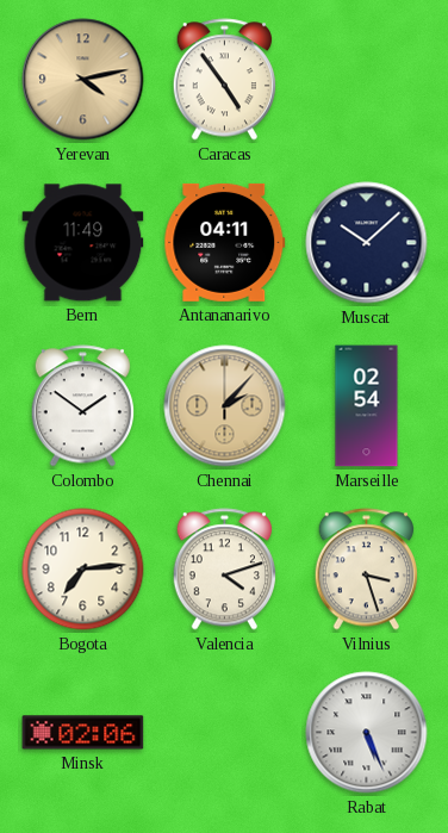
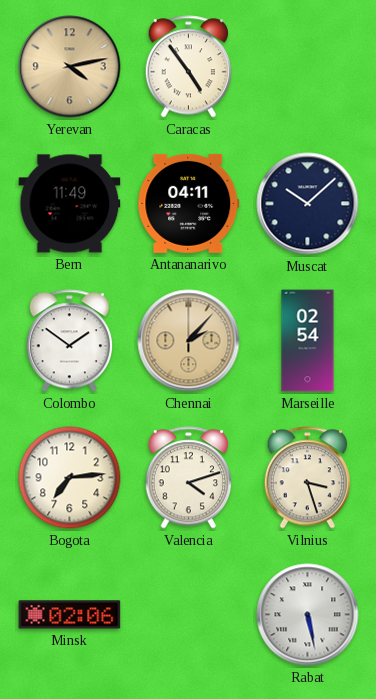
Rabat: 5:26 -> 5:28 (308, 615)
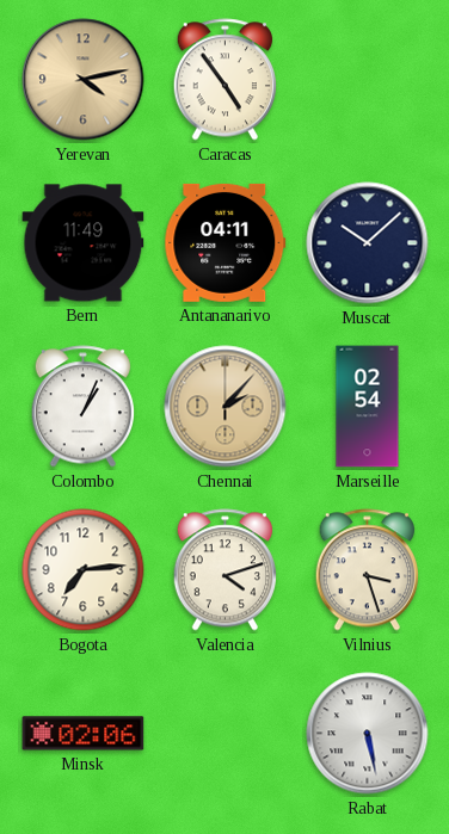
Colombo: 1:51 -> 1:04 (82, 407)
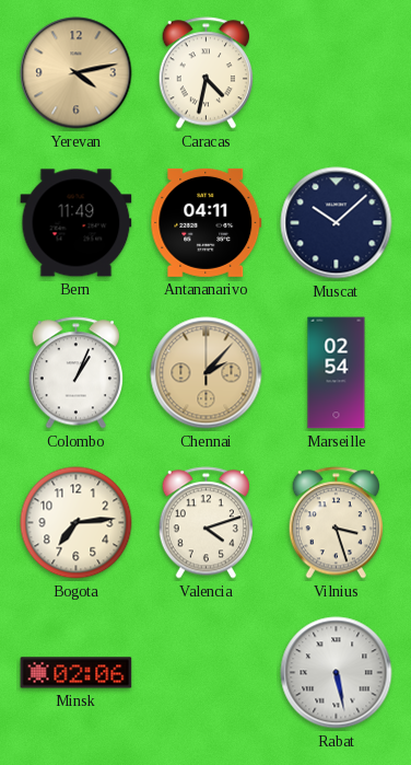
Caracas: 4:54 -> 4:32 (205, 73)
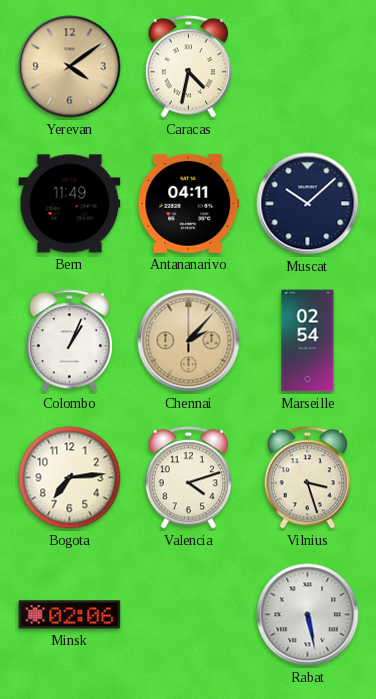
Yerevan: 4:13 -> 4:09 (70, 67)
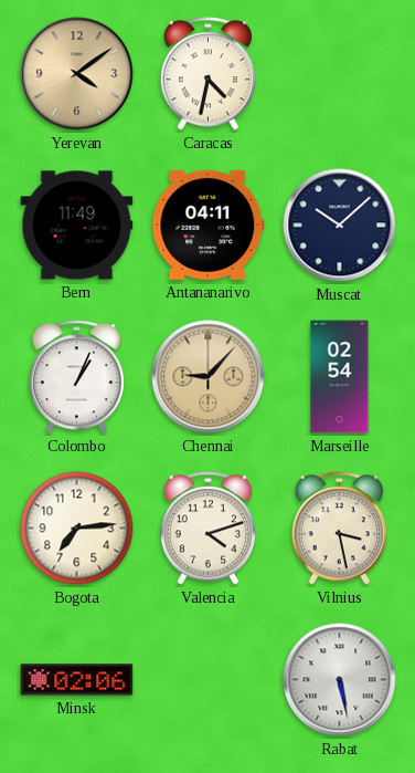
Chennai: 2:07 -> 9:07 (209, 377)
Vilnius: 3:27 -> 3:28 (339, 529)
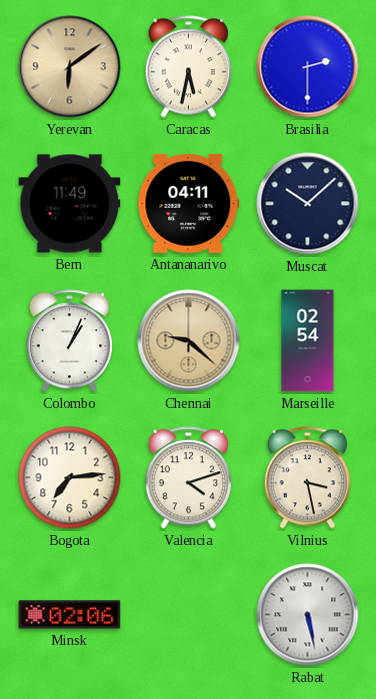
Yerevan: 4:09 -> 6:09 (70, 67)
Caracas: 4:32 -> 5:32 (188, 67)
Brasilia: none -> 2:30 (308, 67)
Chennai: 9:07 -> 9:22 (189, 341)
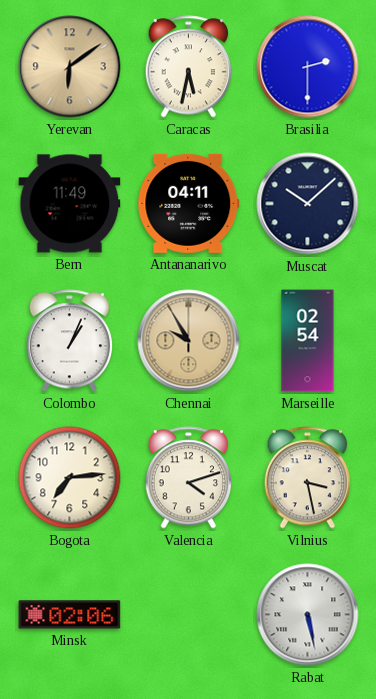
Chennai: 9:22 -> 9:55 (189, 341)
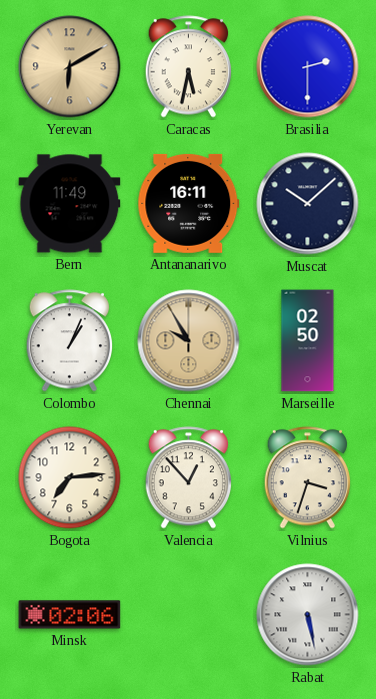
Yerevan: 6:09 -> 6:10 (70, 67)
Antananarivo: 04:11 -> 16:11 (189, 203)
Marseille: 02:54 -> 02:50 (308, 341)
Valencia: 4:12 -> 12:53 (188, 478)
Vilnius: 3:28 -> 3:33 (307, 478)
